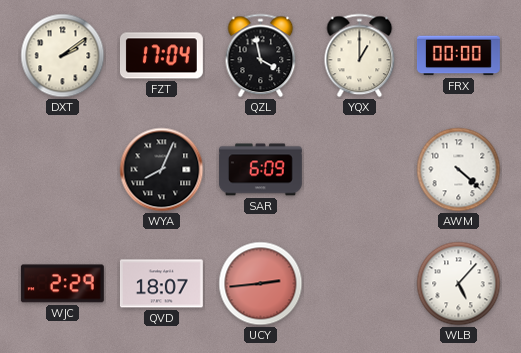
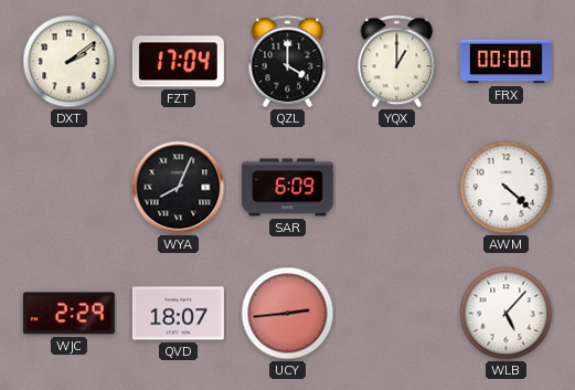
QZL: 3:58 -> 4:00 (288, 62)
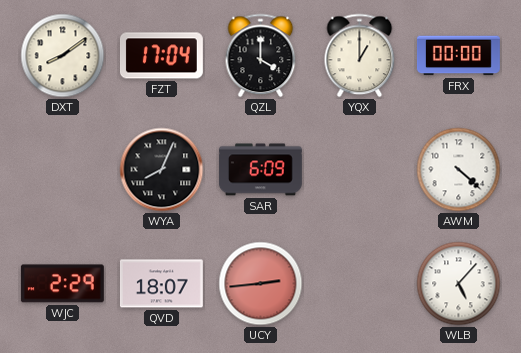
DXT: 2:09 -> 8:09 (63, 56)
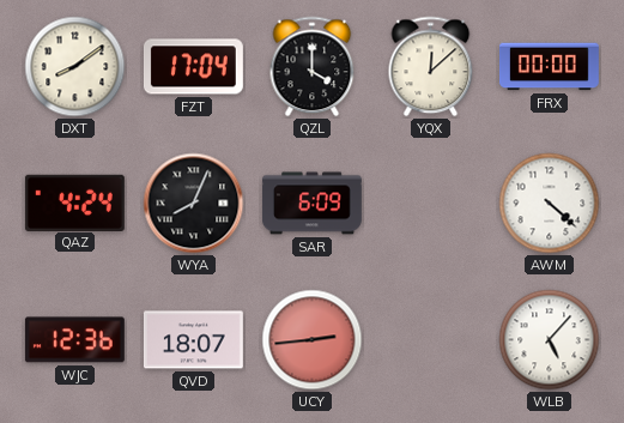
YQX: 1:00 -> 12:08 (431, 67)
QAZ: none -> 4:24 (74, 203)
WJC: 2:29 -> 12:36 (74, 340)
